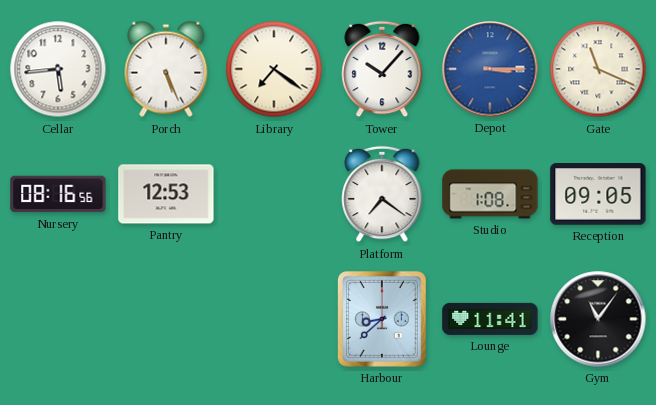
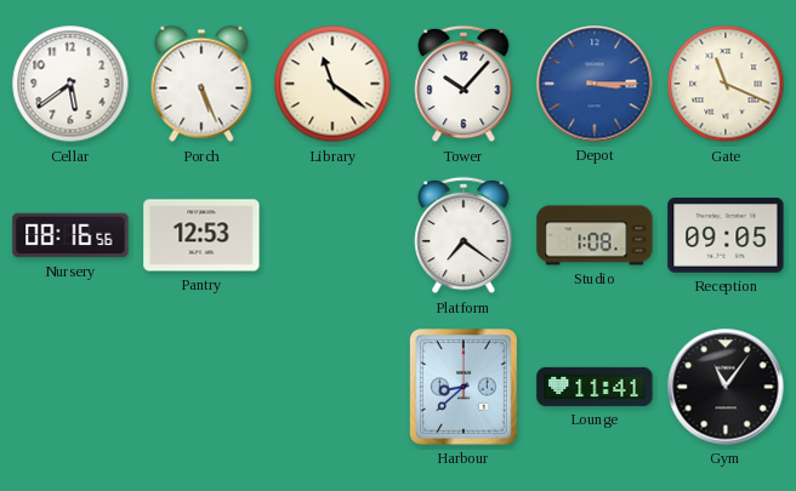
Cellar: 5:44 -> 5:39 (70, 84)
Library: 7:21 -> 11:21 (332, 84)
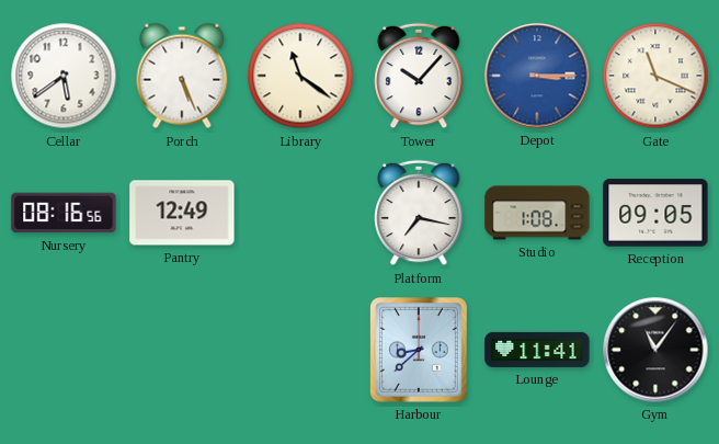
Pantry: 12:53 -> 12:49 (182, 213)
Platform: 7:21 -> 7:17 (419, 213)
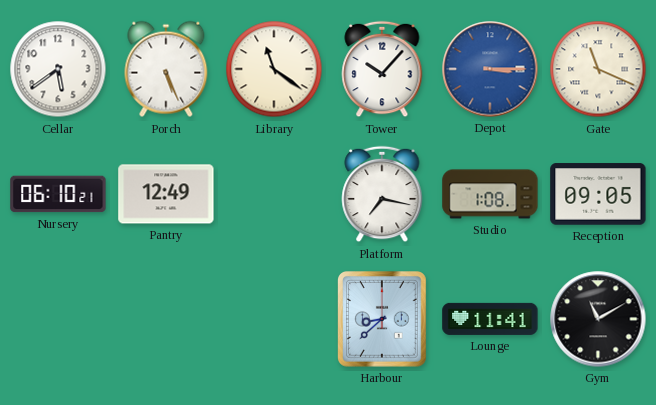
Nursery: 08:16 -> 06:10 (58, 194)
Gym: 11:06 -> 11:10 (598, 319)
